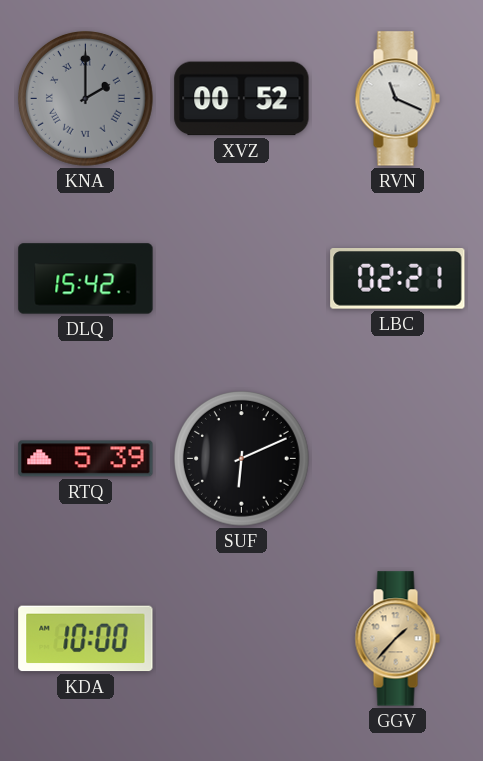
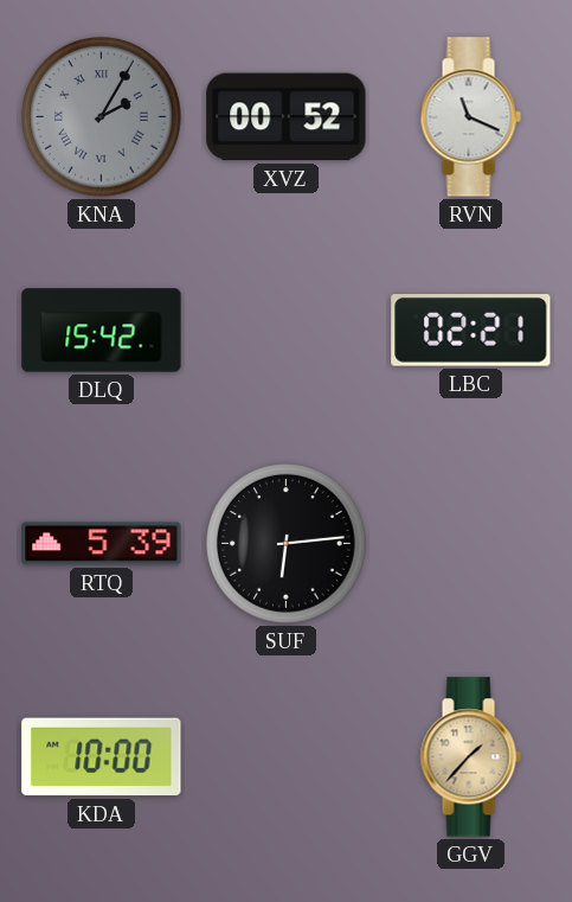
KNA: 2:00 -> 2:05 (102, 117)
SUF: 6:11 -> 6:14 (287, 544)
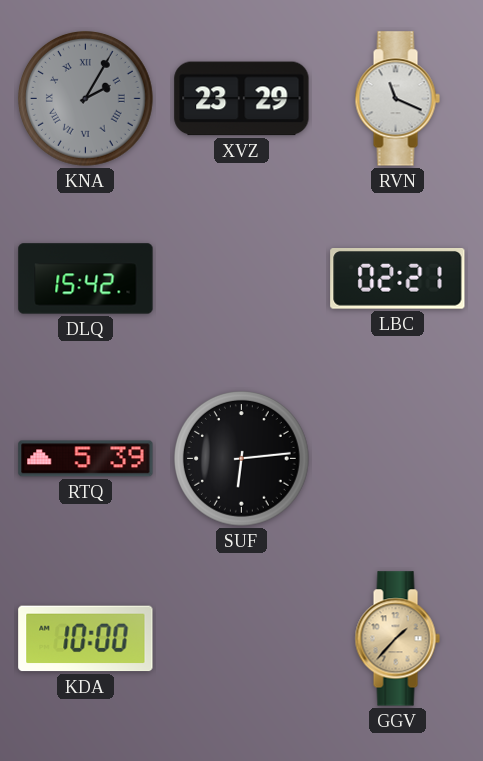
XVZ: 00:52 -> 23:29 (242, 99)
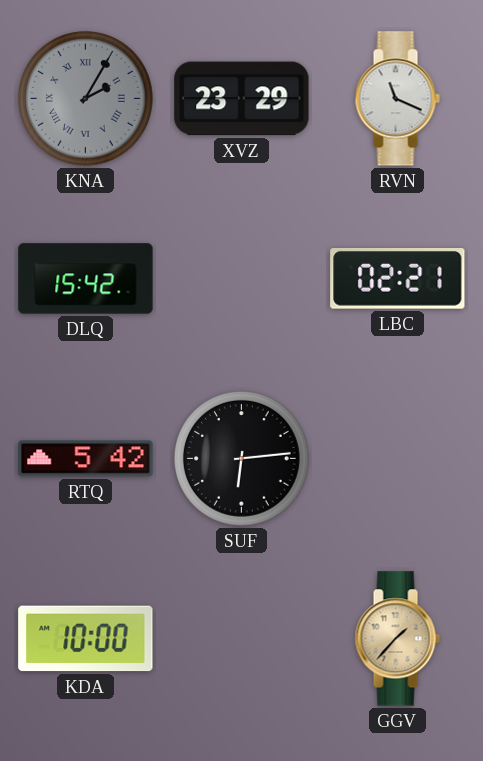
RTQ: 5:39 -> 5:42 (86, 459)
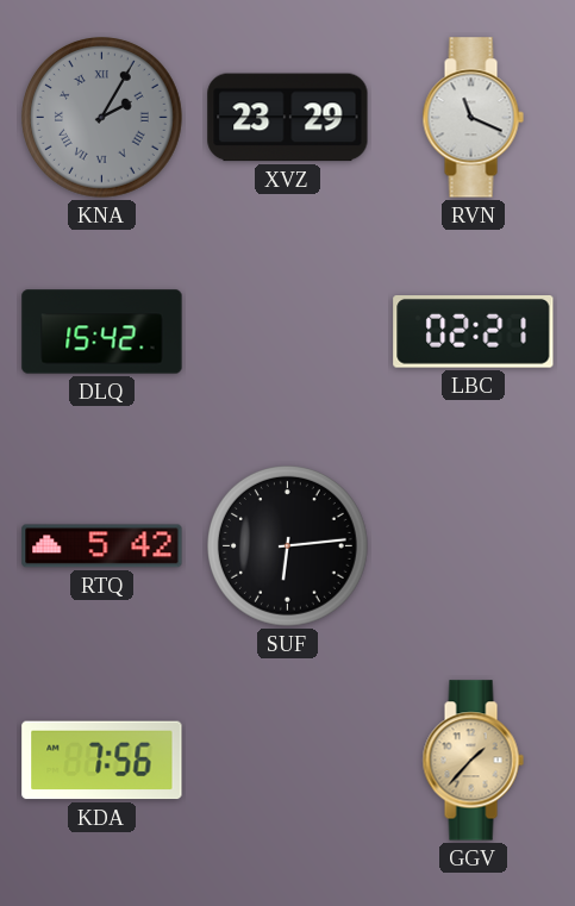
KDA: 10:00 -> 7:56 (102, 761)
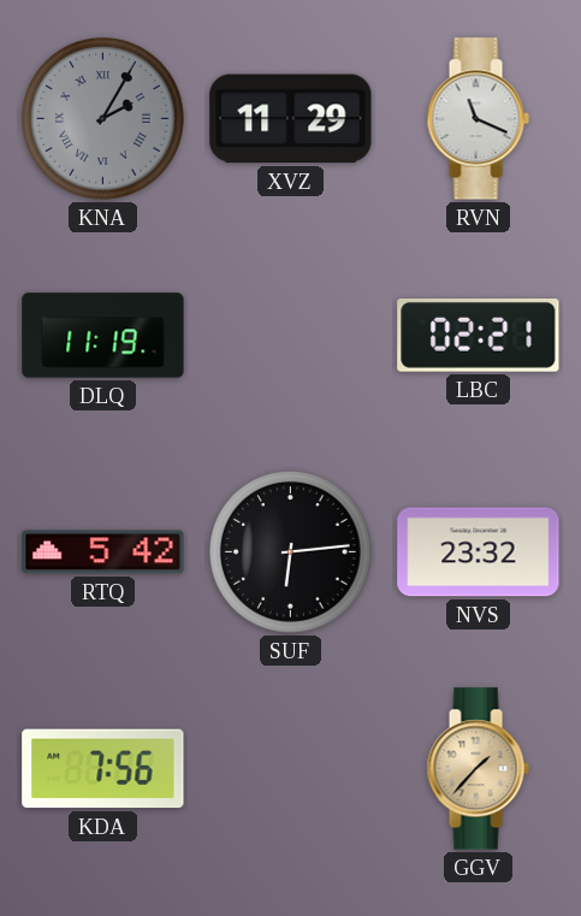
XVZ: 23:29 -> 11:29 (291, 119)
DLQ: 15:42 -> 11:19 (103, 336)
NVS: none -> 23:32 (479, 552)
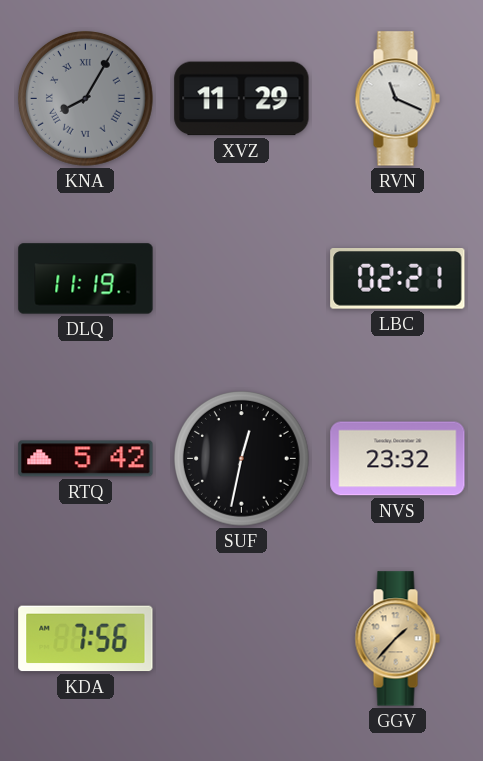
KNA: 2:05 -> 8:05 (86, 99)
SUF: 6:14 -> 12:32 (242, 459)
